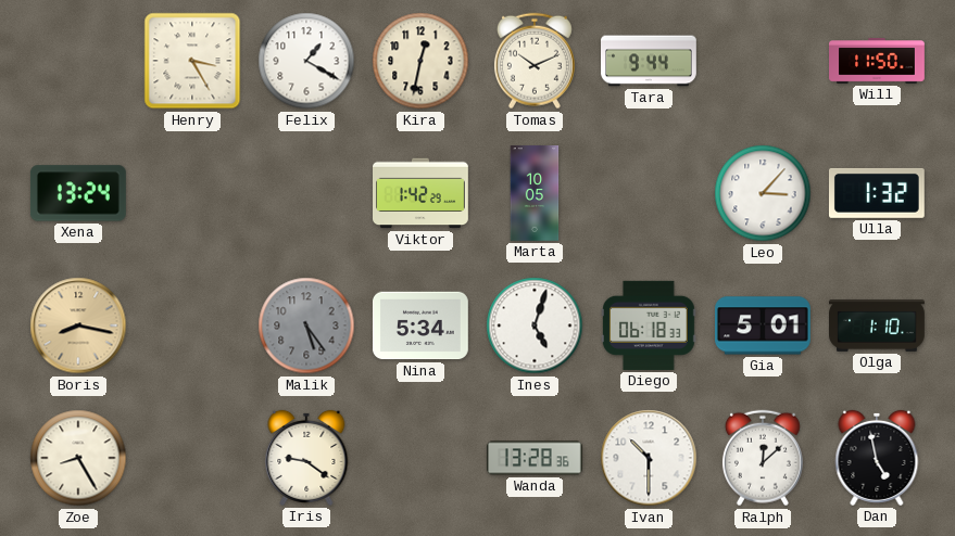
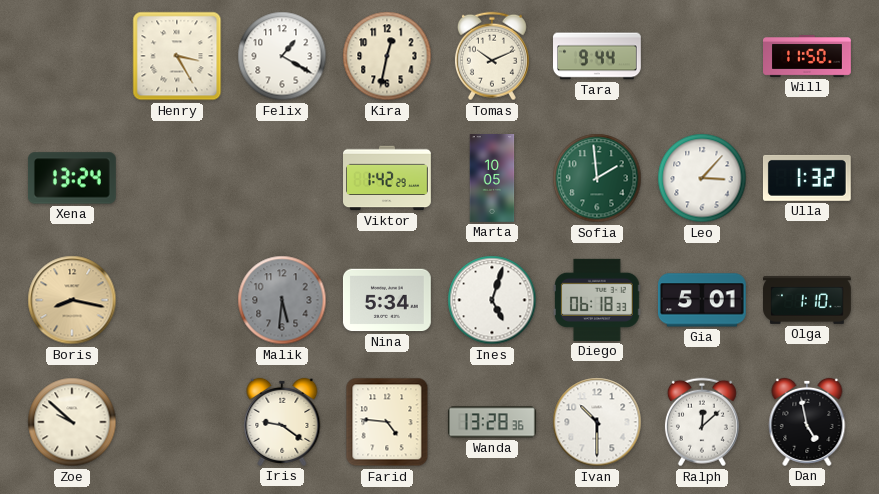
Sofia: none -> 1:59 (597, 178)
Malik: 5:24 -> 5:31 (282, 300)
Zoe: 8:25 -> 9:52 (72, 422)
Farid: none -> 4:46 (387, 422)
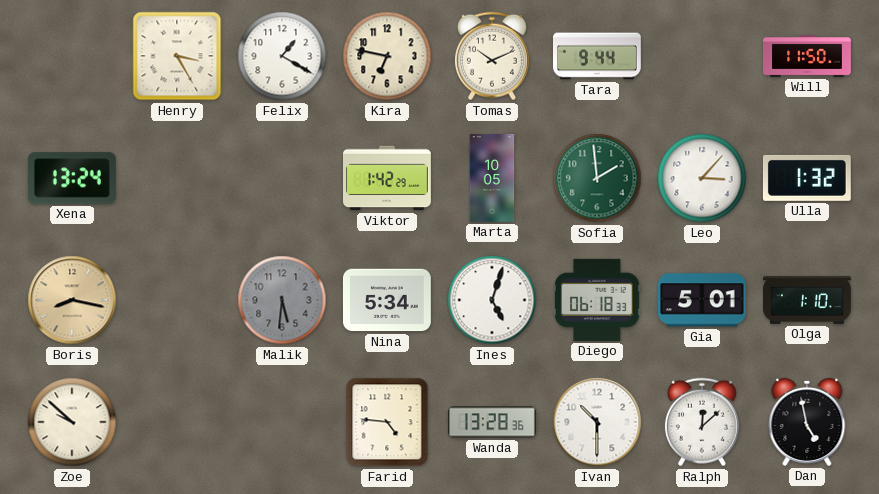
Kira: 12:32 -> 6:47 (387, 56)
Iris: 9:21 -> none (282, 422)
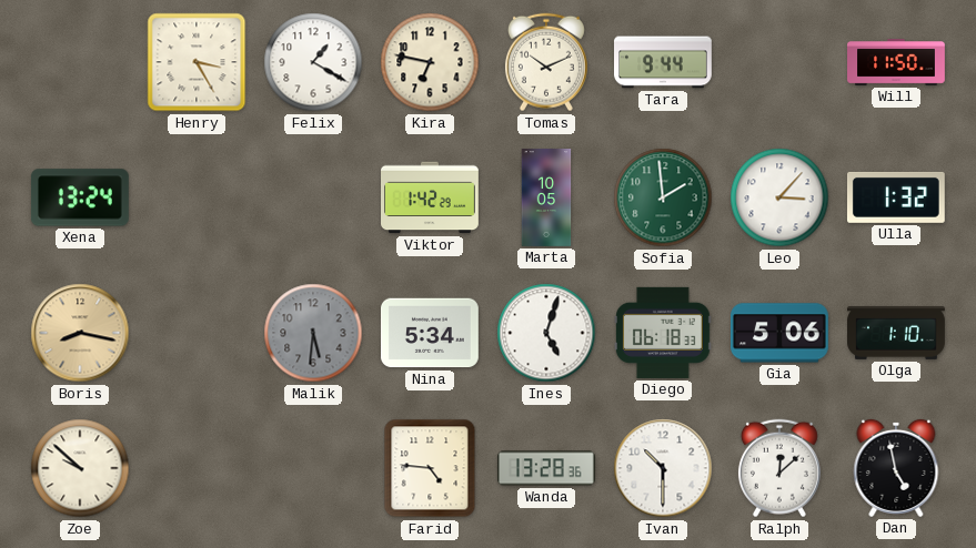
Gia: 5:01 -> 5:06 (779, 333)
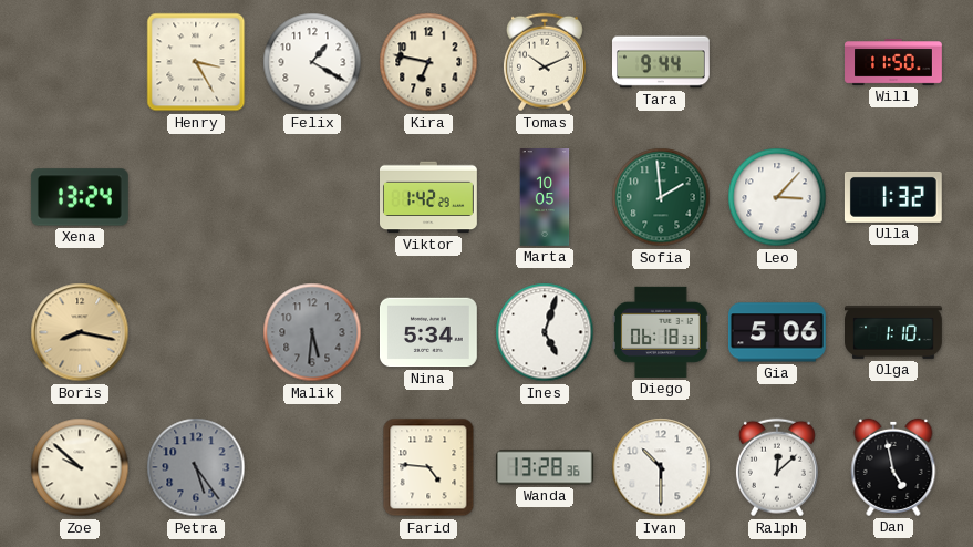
Petra: none -> 5:24 (196, 467)
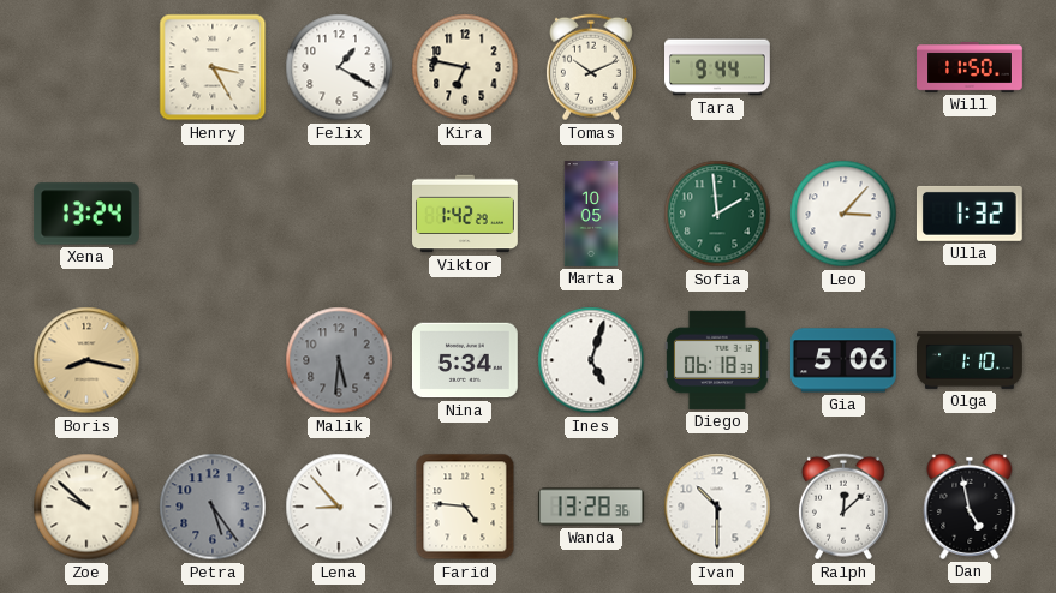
Lena: none -> 8:53 (339, 507)
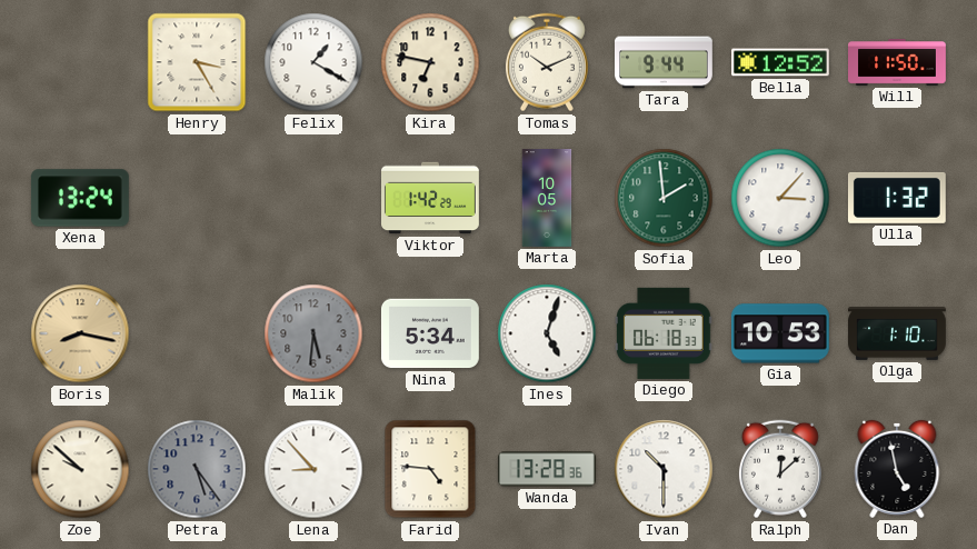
Bella: none -> 12:52 (781, 62)
Gia: 5:06 -> 10:53 (780, 333)
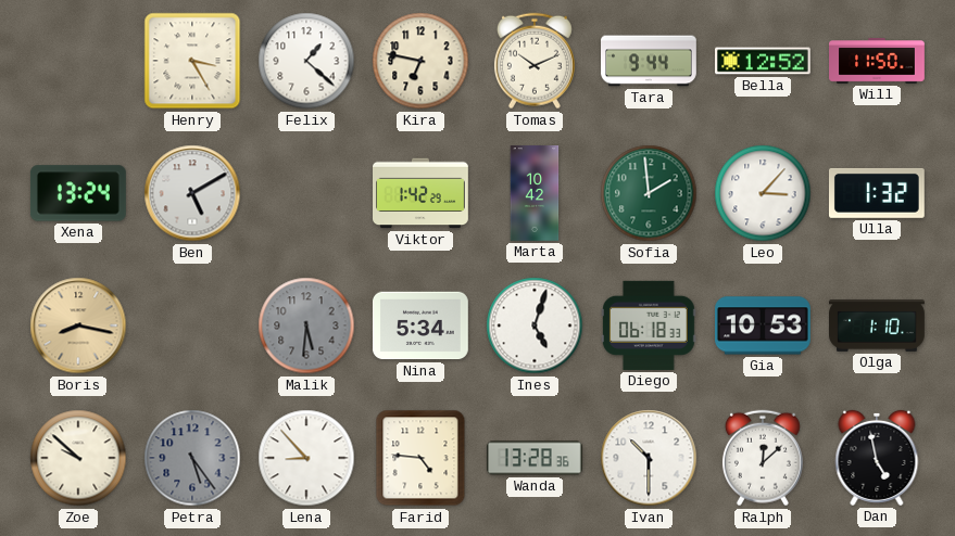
Felix: 1:20 -> 1:22 (306, 61)
Ben: none -> 5:10 (192, 193)
Marta: 10:05 -> 10:42 (535, 194)
